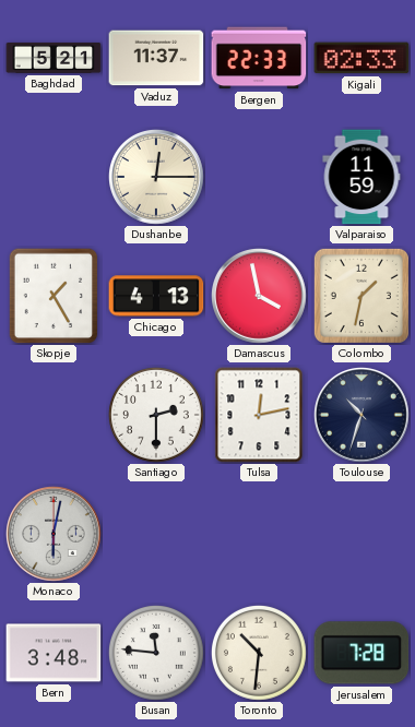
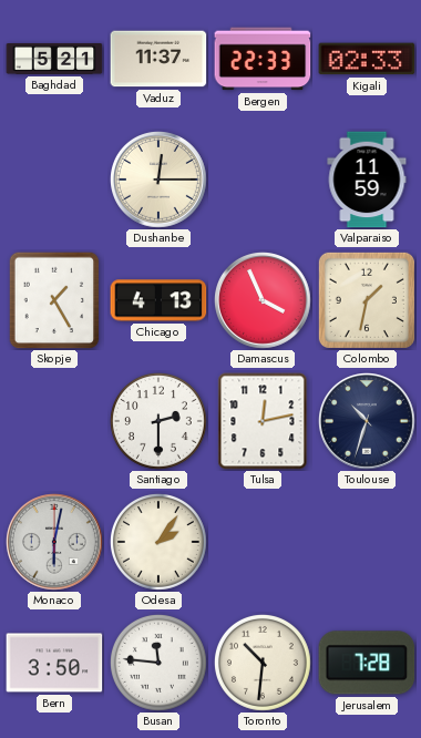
Damascus: 3:58 -> 3:56 (264, 301)
Odesa: none -> 2:06 (158, 542)
Bern: 3:48 -> 3:50 (54, 663)
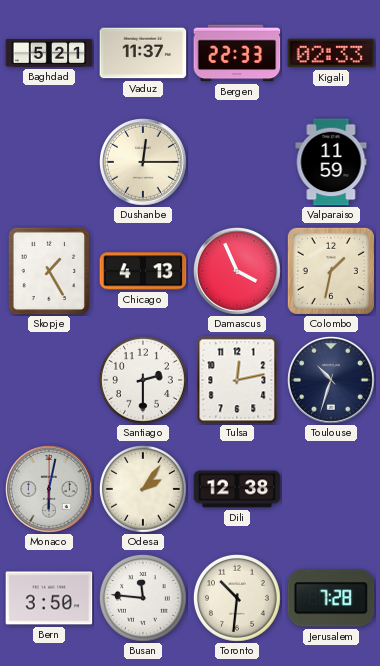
Dili: none -> 12:38 (237, 489)
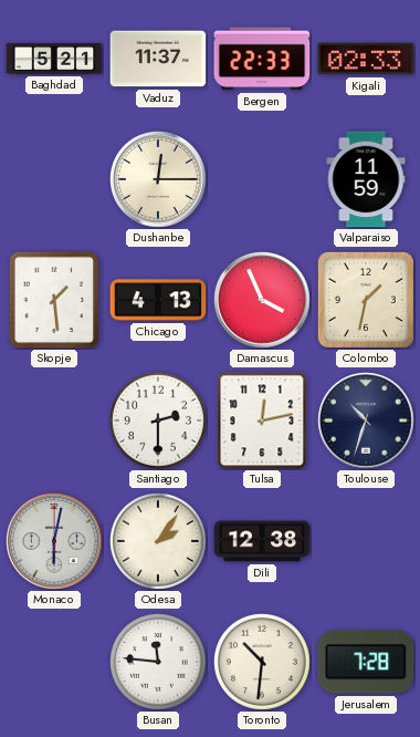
Skopje: 1:25 -> 1:29 (54, 300)
Bern: 3:50 -> none (49, 598)
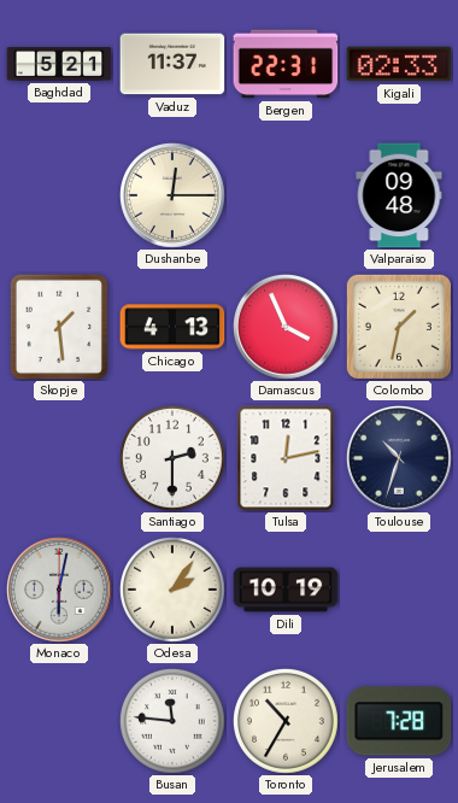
Bergen: 22:33 -> 22:31 (286, 64)
Valparaiso: 11:59 -> 09:48 (399, 195)
Dili: 12:38 -> 10:19 (286, 590)
Toronto: 10:31 -> 10:35 (286, 721)
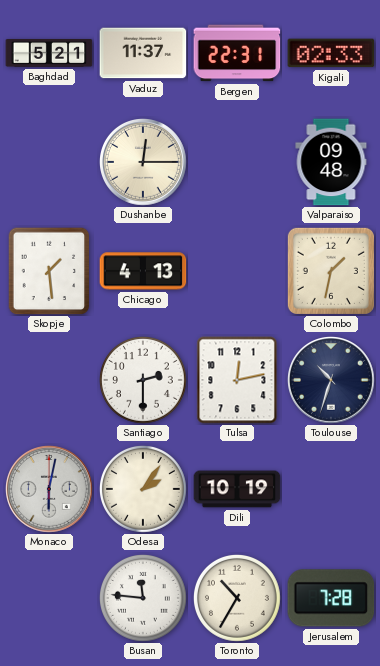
Damascus: 3:56 -> none (287, 328)
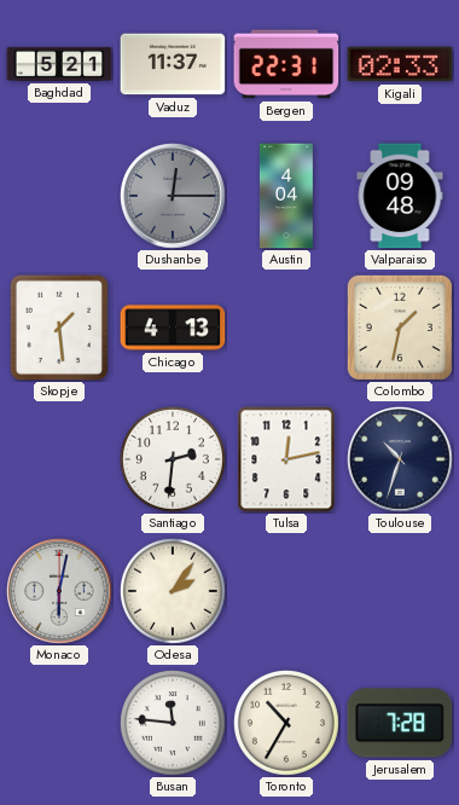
Dushanbe dial: cream -> grey (174, 197)
Austin: none -> 4:04 (286, 196)
Santiago: 2:30 -> 2:31 (173, 459)
Dili: 10:19 -> none (237, 489)
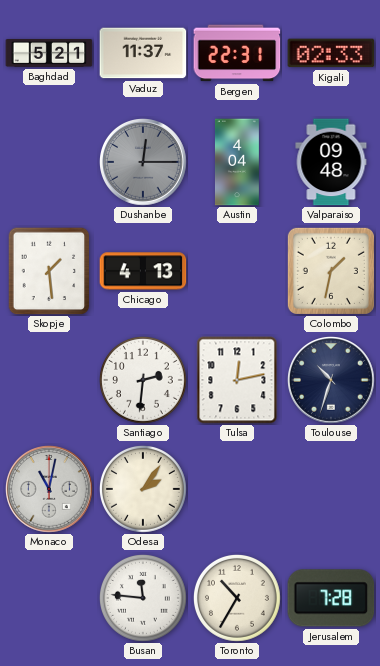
Monaco: 6:02 -> 11:02 (50, 490)
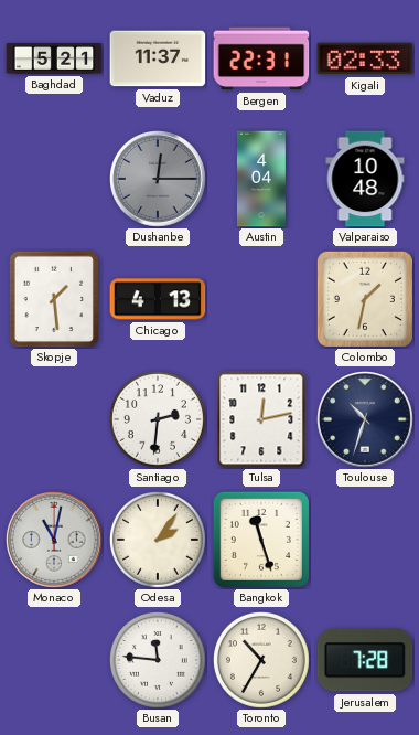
Valparaiso: 09:48 -> 10:48 (365, 179)
Bangkok: none -> 11:27 (261, 540)
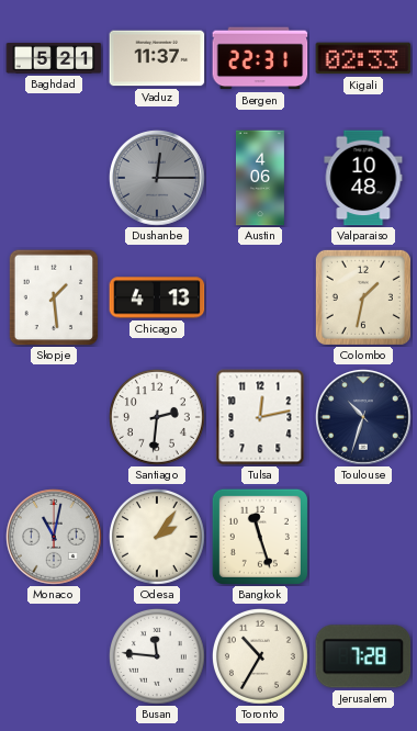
Austin: 4:04 -> 4:06 (260, 178)
